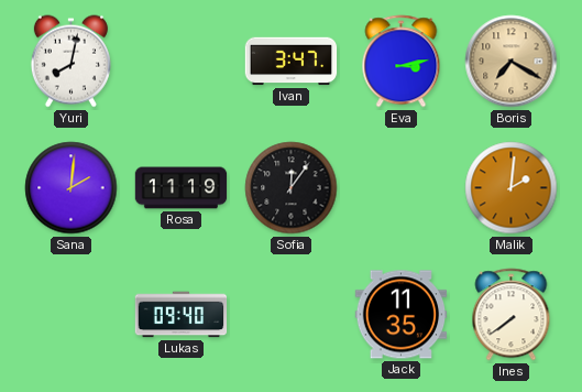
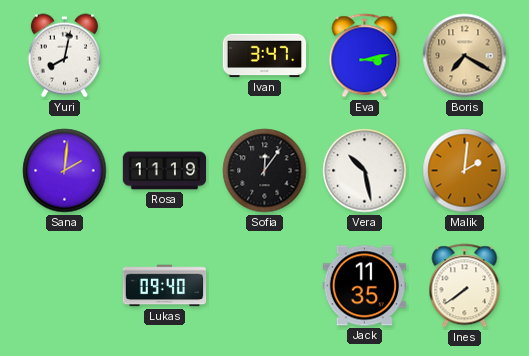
Vera: none -> 10:28 (365, 171)
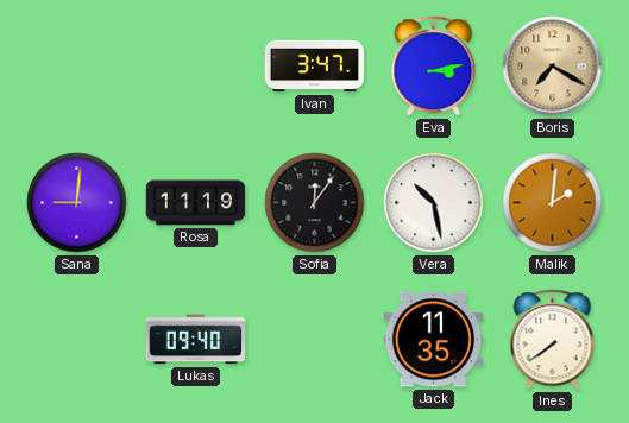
Yuri: 8:02 -> none (64, 56)
Sana: 2:01 -> 9:01 (77, 203)
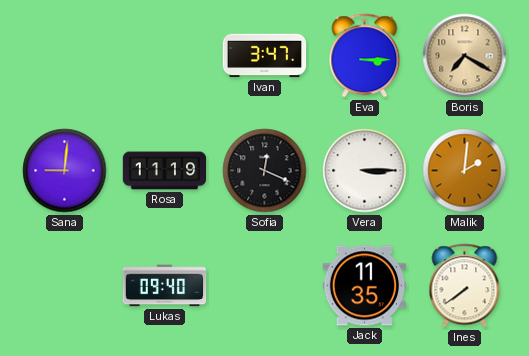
Eva: 3:13 -> 3:15 (365, 56)
Sofia: 12:06 -> 12:19 (265, 171)
Vera: 10:28 -> 3:15 (365, 171)
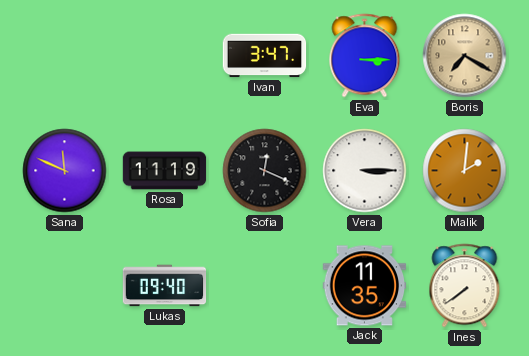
Sana: 9:01 -> 11:49 (65, 171)
